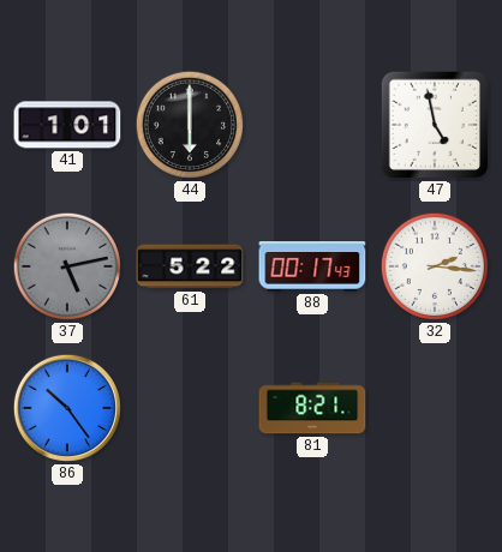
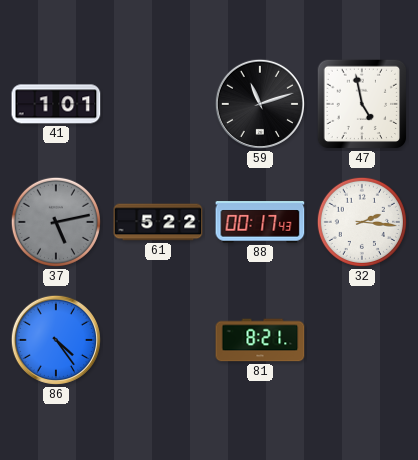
44: 6:00 -> none (190, 125)
59: none -> 11:12 (260, 104)
86: 10:24 -> 4:24 (56, 340)
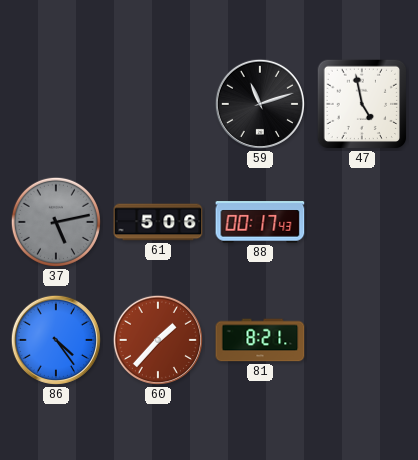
41: 1:01 -> none (56, 104)
61: 5:22 -> 5:06 (158, 222)
32: 2:16 -> none (362, 222)
60: none -> 1:37 (158, 340)
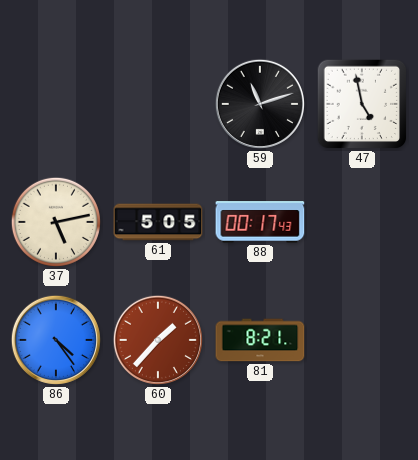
37 dial: grey -> cream (56, 222)
61: 5:06 -> 5:05 (158, 222)
